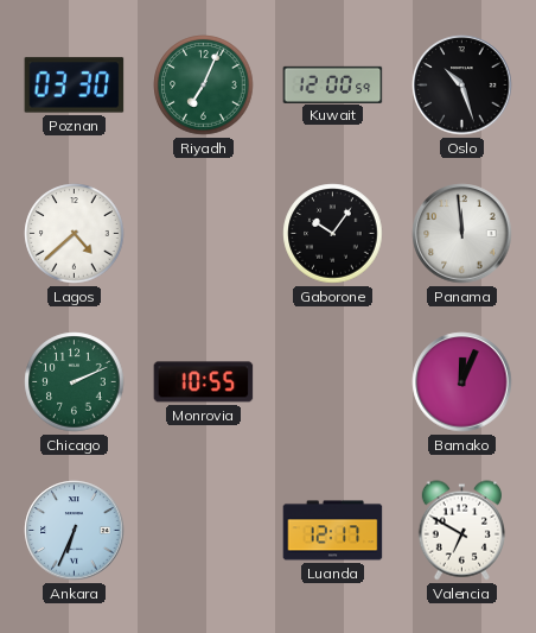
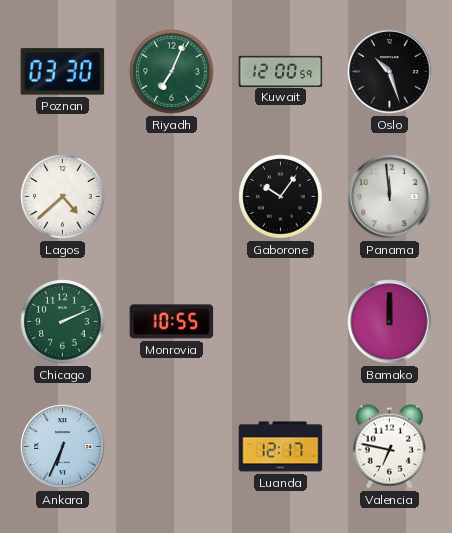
Bamako: 12:04 -> 12:00 (390, 322)
Valencia: 6:50 -> 6:47 (389, 447)
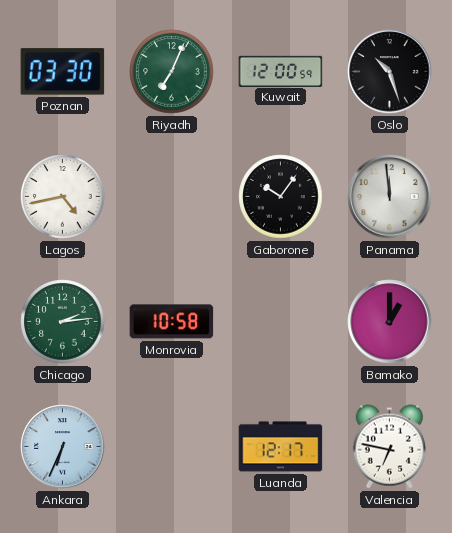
Lagos: 4:38 -> 4:43 (63, 197)
Chicago: 2:11 -> 2:14 (63, 322)
Monrovia: 10:55 -> 10:58 (172, 322)
Bamako: 12:00 -> 1:00 (390, 322)
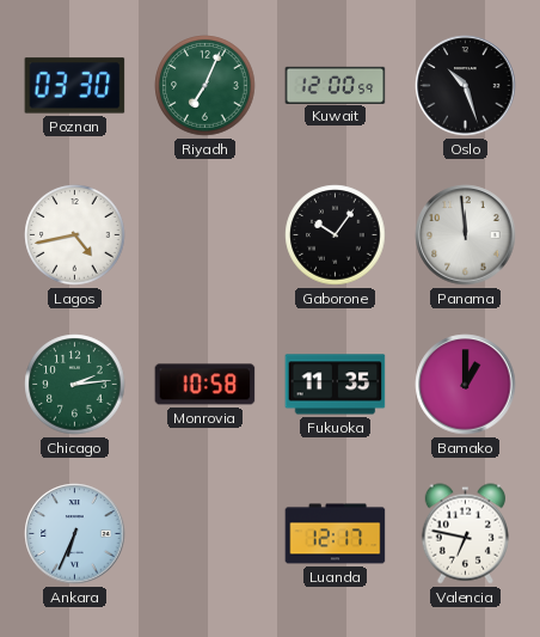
Fukuoka: none -> 11:35 (336, 385)
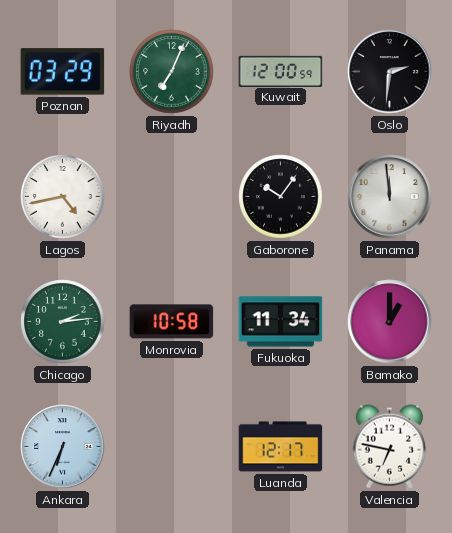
Poznan: 03:30 -> 03:29 (63, 72)
Oslo: 10:27 -> 2:31 (390, 72)
Fukuoka: 11:35 -> 11:34 (281, 322)
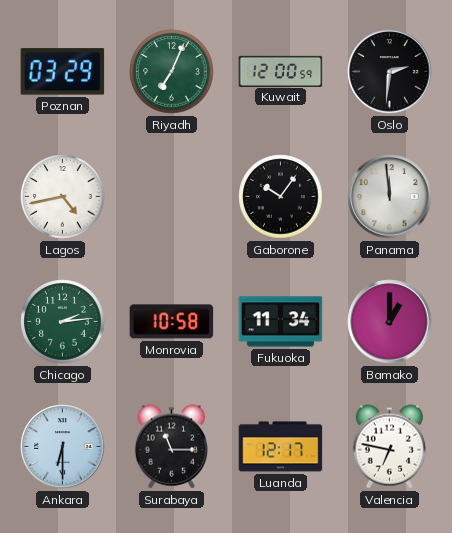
Ankara: 6:34 -> 6:30 (63, 447)
Surabaya: none -> 11:15 (171, 447)
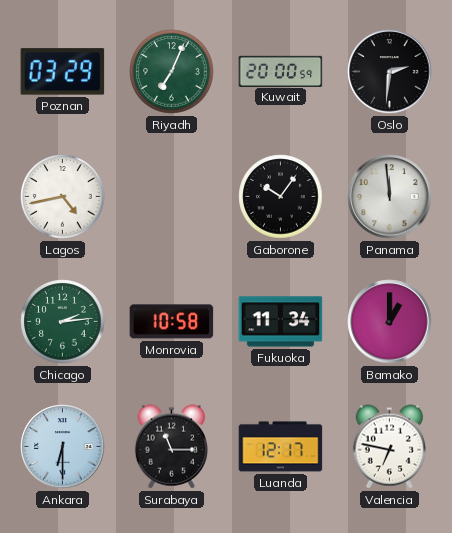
Kuwait: 12:00 -> 20:00 (281, 71)
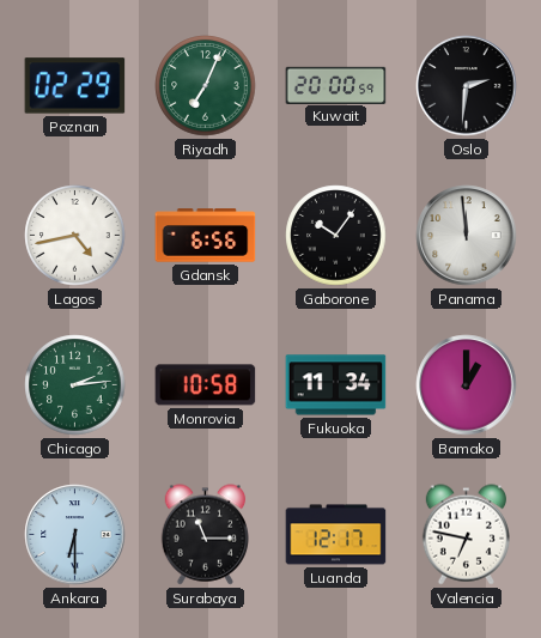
Poznan: 03:29 -> 02:29 (75, 86)
Gdansk: none -> 6:56 (206, 236)
